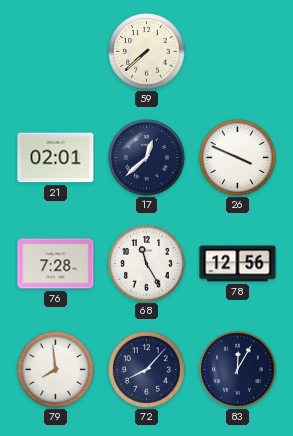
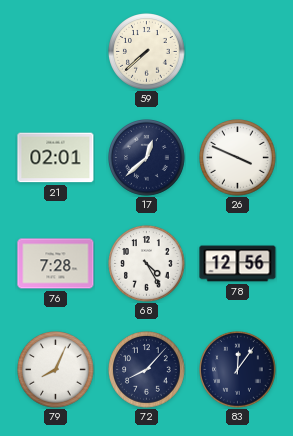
68: 11:25 -> 4:25 (147, 264)
79: 7:59 -> 8:04 (56, 370)
83: 12:05 -> 12:06 (238, 370)
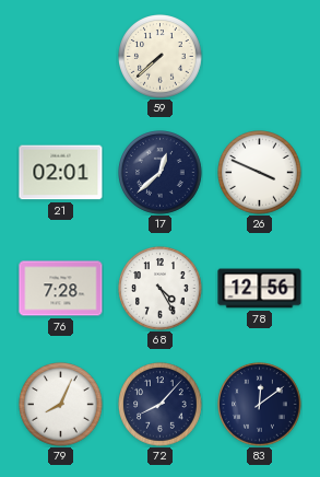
83: 12:06 -> 12:09 (260, 405)
